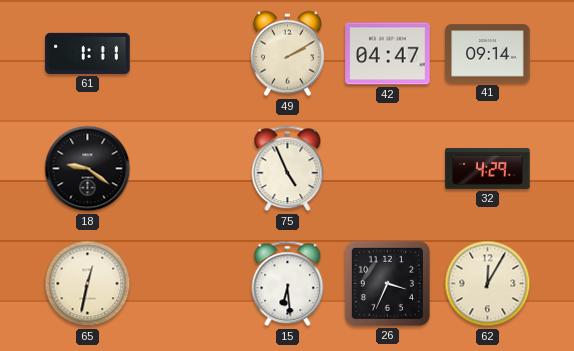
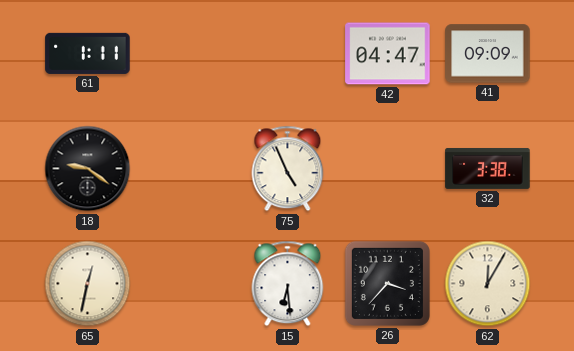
49: 2:10 -> none (287, 54)
41: 09:14 -> 09:09 (488, 54)
32: 4:29 -> 3:38 (488, 168)
26: 3:34 -> 3:37 (387, 283)
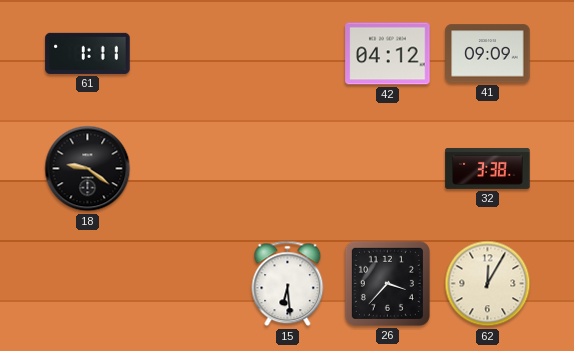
42: 04:47 -> 04:12 (388, 54)
75: 4:56 -> none (288, 169)
65: 12:32 -> none (88, 284)
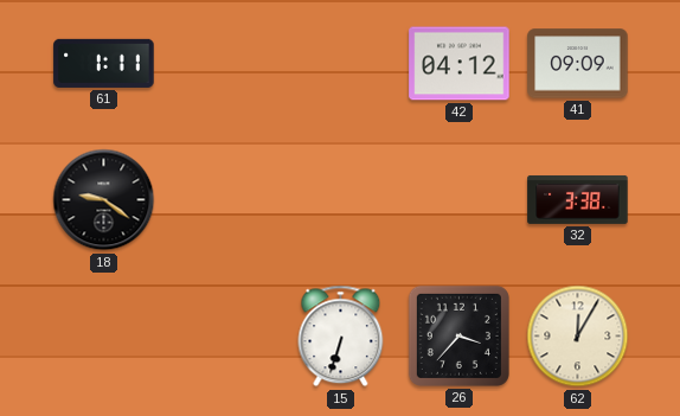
15: 6:29 -> 6:33 (341, 337)
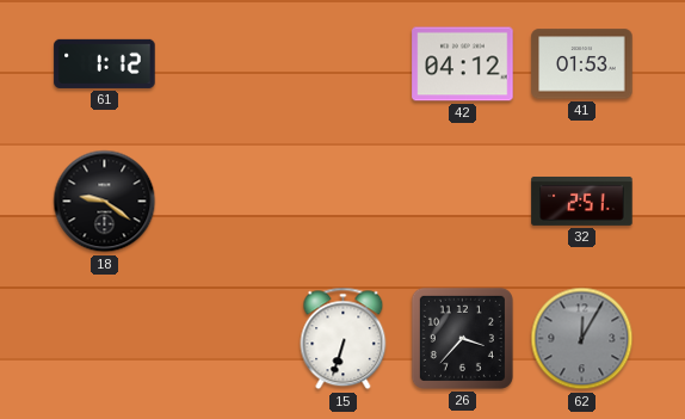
61: 1:11 -> 1:12 (105, 63)
41: 09:09 -> 01:53 (582, 64)
32: 3:38 -> 2:51 (582, 201)
62 dial: cream -> grey (582, 339)
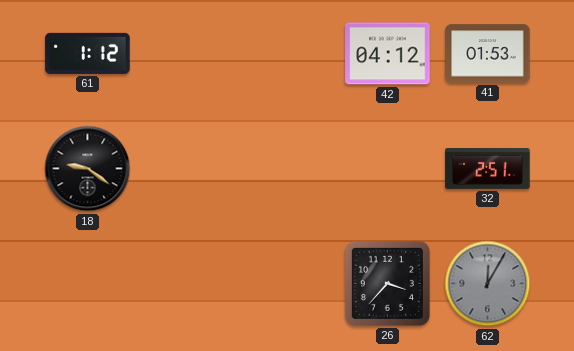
15: 6:33 -> none (344, 339)
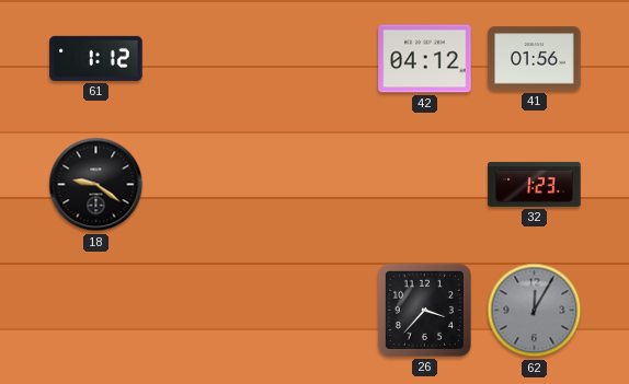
41: 01:53 -> 01:56 (535, 59)
32: 2:51 -> 1:23 (535, 184)
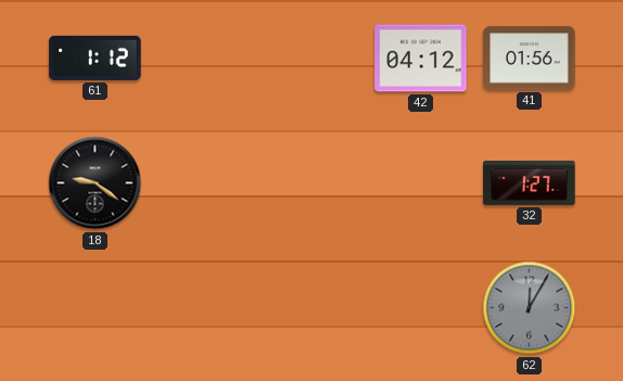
32: 1:23 -> 1:27 (530, 182)
26: 3:37 -> none (424, 310)
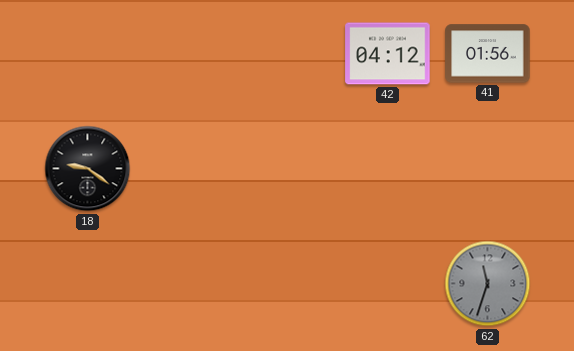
61: 1:12 -> none (96, 58)
32: 1:27 -> none (530, 182)
62: 12:05 -> 11:33 (488, 284)
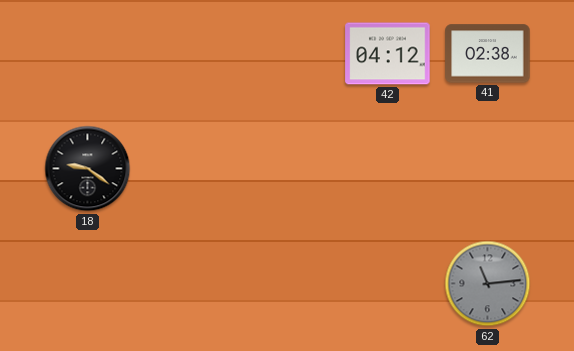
41: 01:56 -> 02:38 (488, 54)
62: 11:33 -> 11:14 (488, 284)
